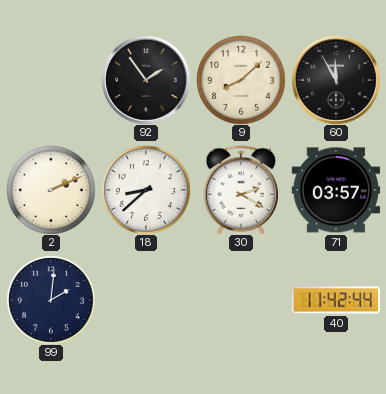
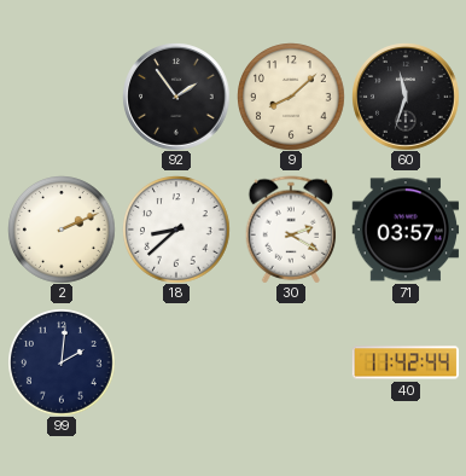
60: 11:55 -> 11:33 (406, 97)
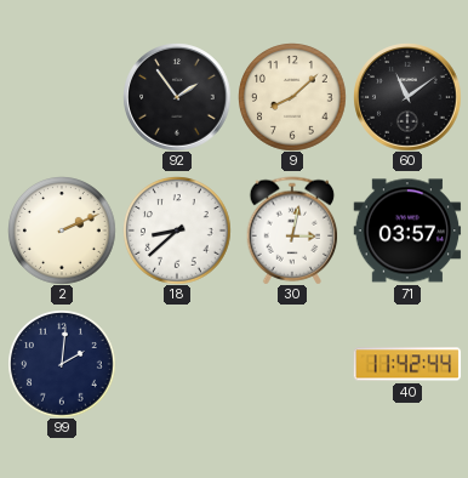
60: 11:33 -> 11:09 (407, 97)
30: 2:20 -> 3:02 (292, 231)
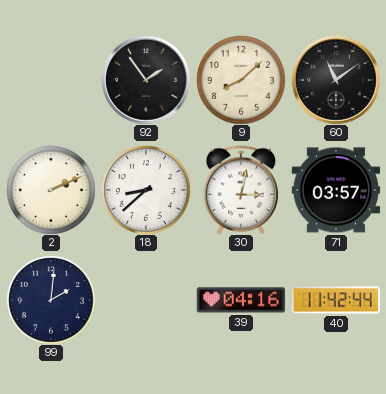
39: none -> 04:16 (241, 300)
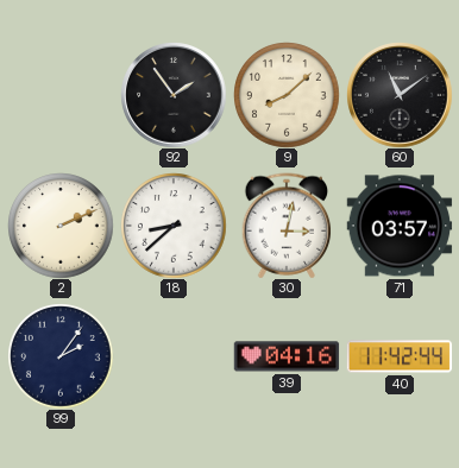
99: 2:01 -> 2:06 (61, 356)
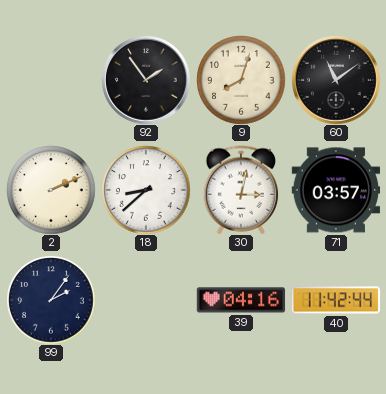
9: 8:08 -> 8:03 (241, 80)
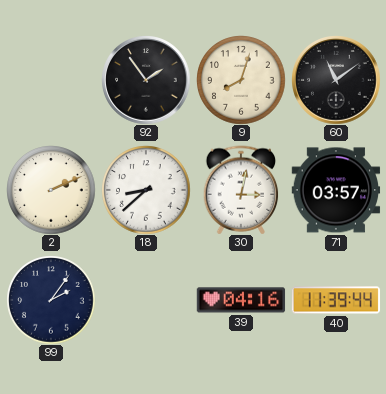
40: 11:42 -> 11:39 (336, 300)
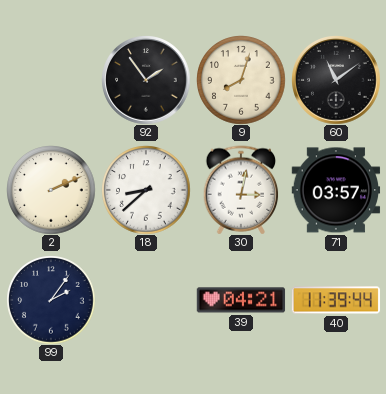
39: 04:16 -> 04:21 (241, 300)
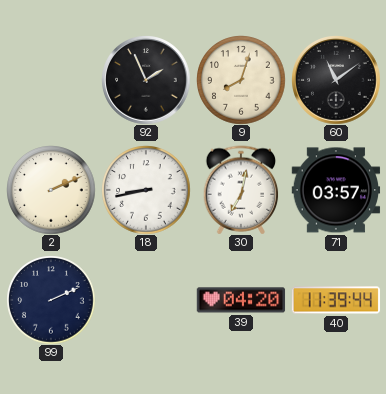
92: 1:54 -> 1:56 (146, 80)
18: 8:38 -> 8:43 (146, 190)
30: 3:02 -> 7:02 (241, 190)
99: 2:06 -> 2:11 (51, 300)
39: 04:21 -> 04:20 (241, 300)
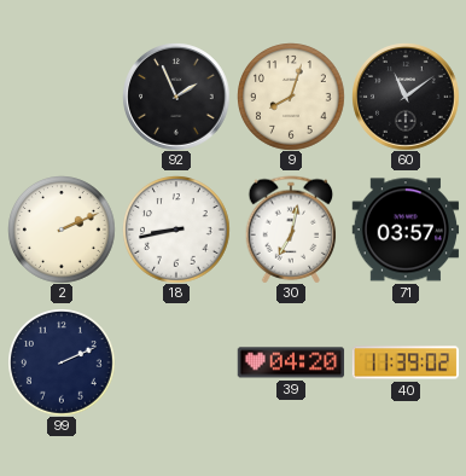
40: 11:39:44 -> 11:39:02 (406, 362)
